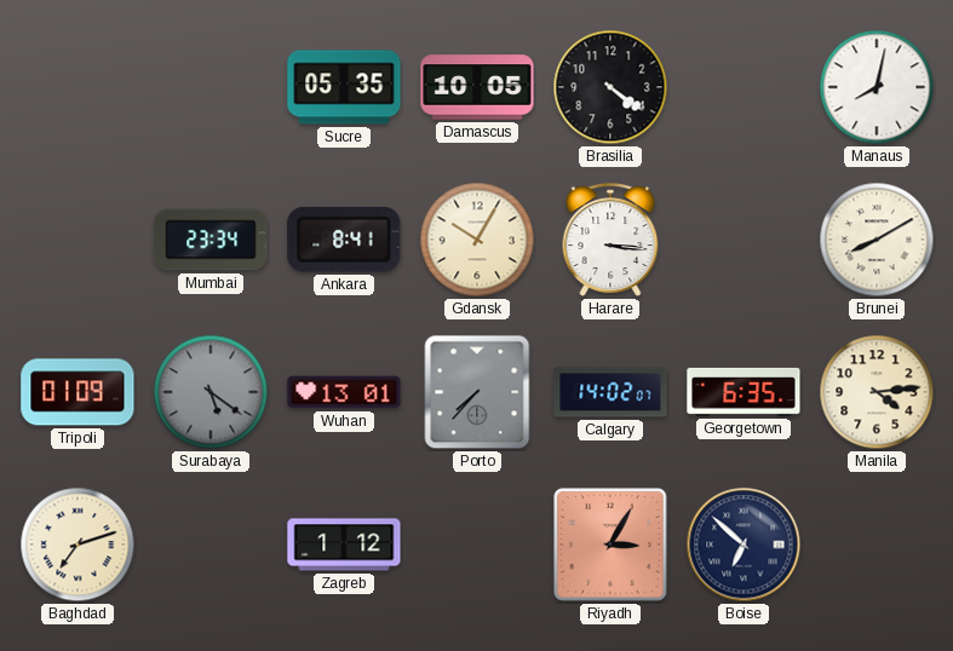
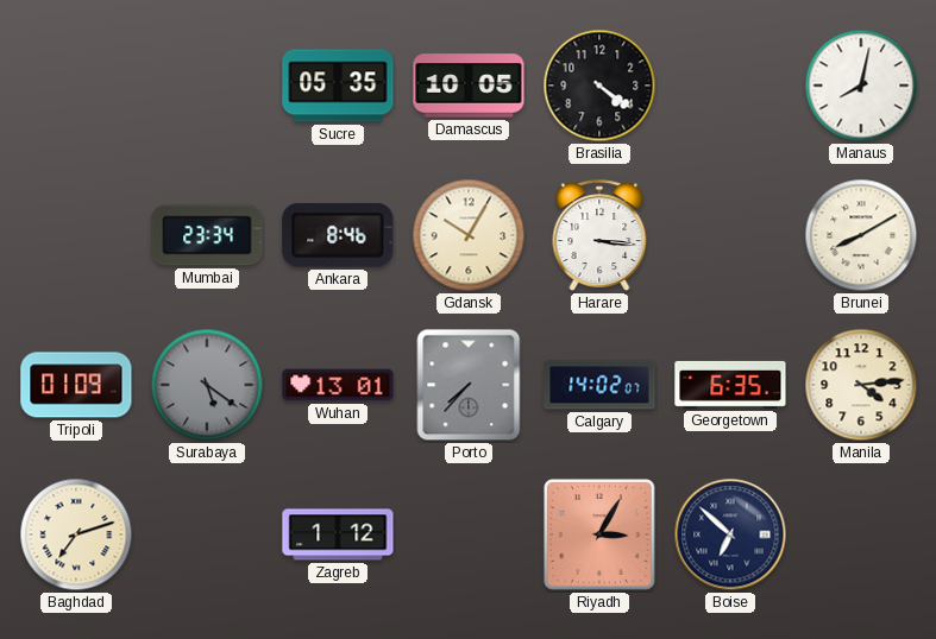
Ankara: 8:41 -> 8:46 (338, 235)
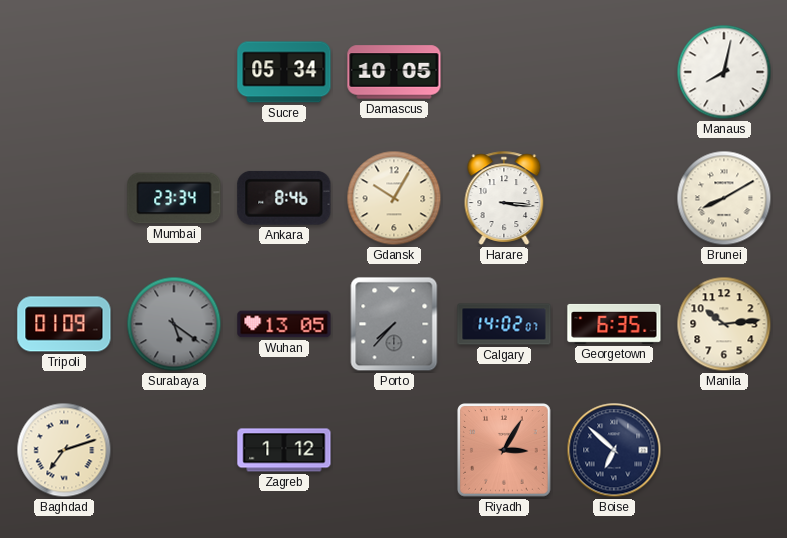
Sucre: 05:35 -> 05:34 (284, 72)
Brasilia: 4:21 -> none (599, 86)
Wuhan: 13:01 -> 13:05 (284, 324)
Manila: 4:14 -> 10:14 (724, 324)
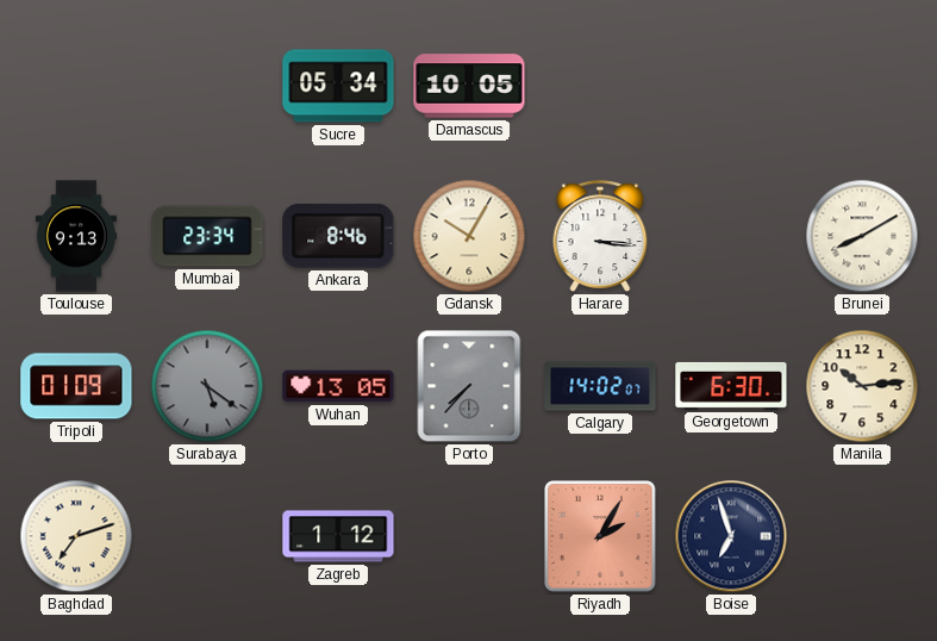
Manaus: 8:02 -> none (724, 72)
Toulouse: none -> 9:13 (75, 236)
Georgetown: 6:35 -> 6:30 (731, 386)
Riyadh: 3:05 -> 2:05 (601, 537)
Boise: 6:52 -> 6:57 (731, 536)
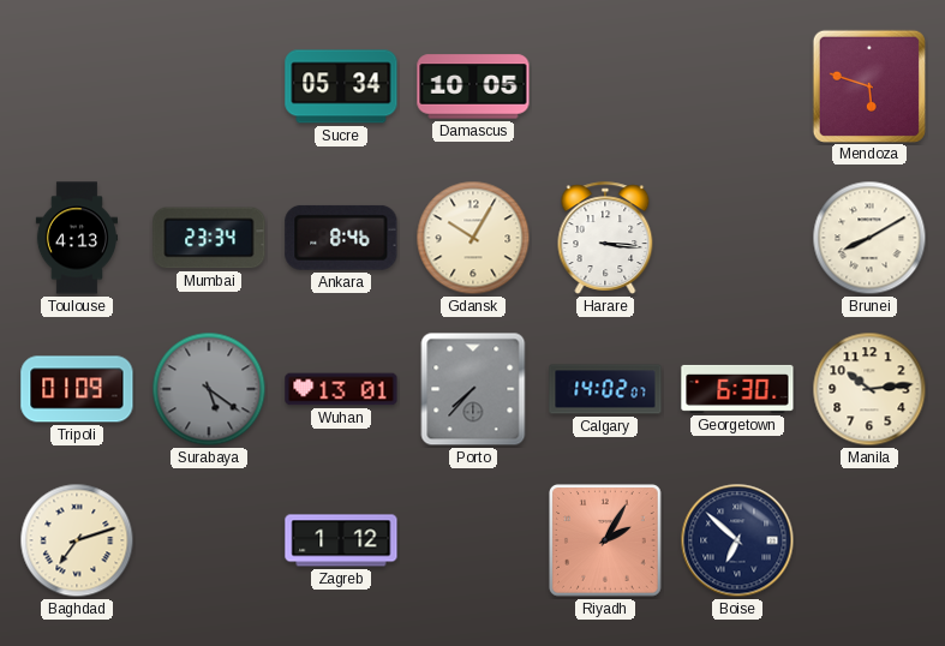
Mendoza: none -> 5:48 (868, 85)
Toulouse: 9:13 -> 4:13 (76, 238)
Wuhan: 13:05 -> 13:01 (341, 389)
Boise: 6:57 -> 6:52 (737, 540)
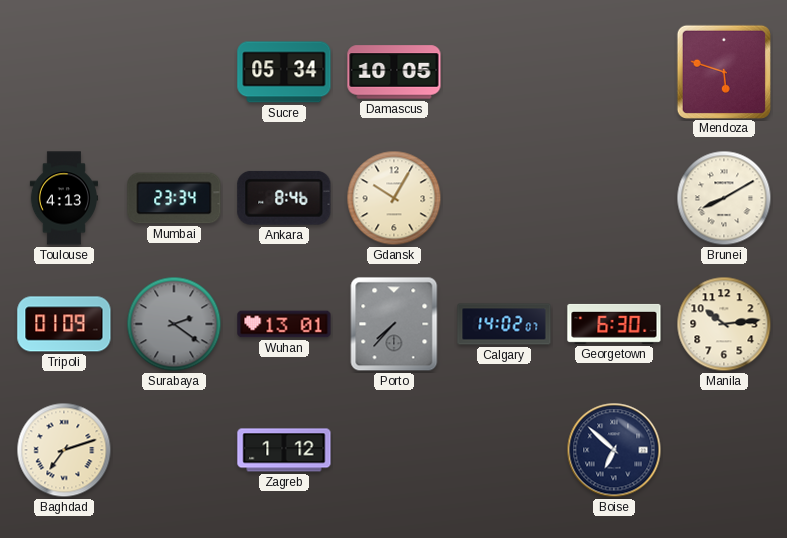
Harare: 3:16 -> none (605, 238)
Surabaya: 5:21 -> 2:21 (174, 324)
Riyadh: 2:05 -> none (606, 542)
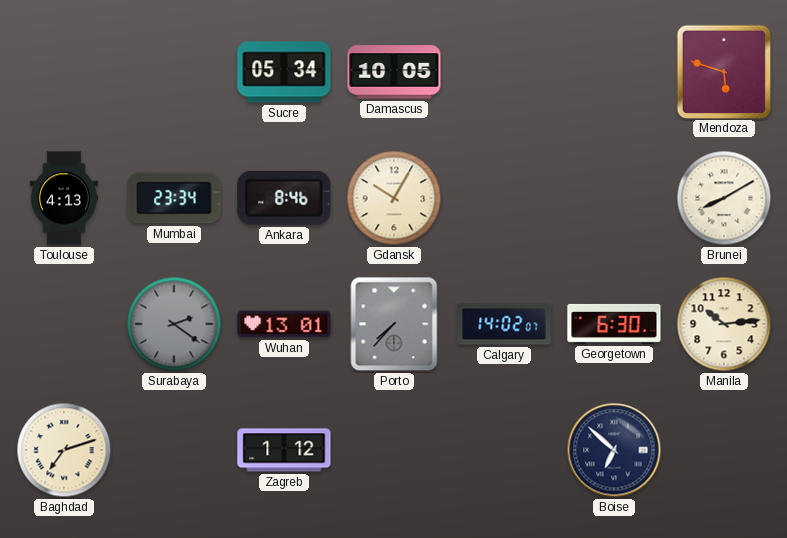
Tripoli: 01:09 -> none (64, 324)
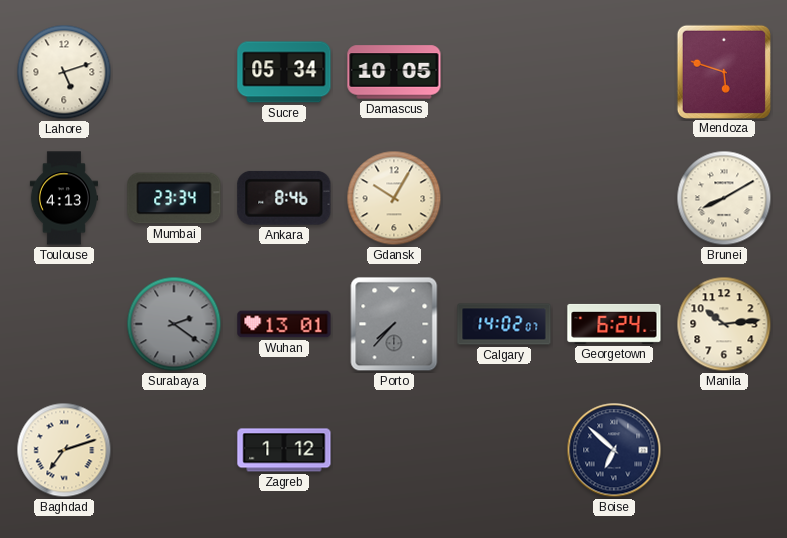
Lahore: none -> 5:12 (64, 72)
Georgetown: 6:30 -> 6:24 (614, 324)
